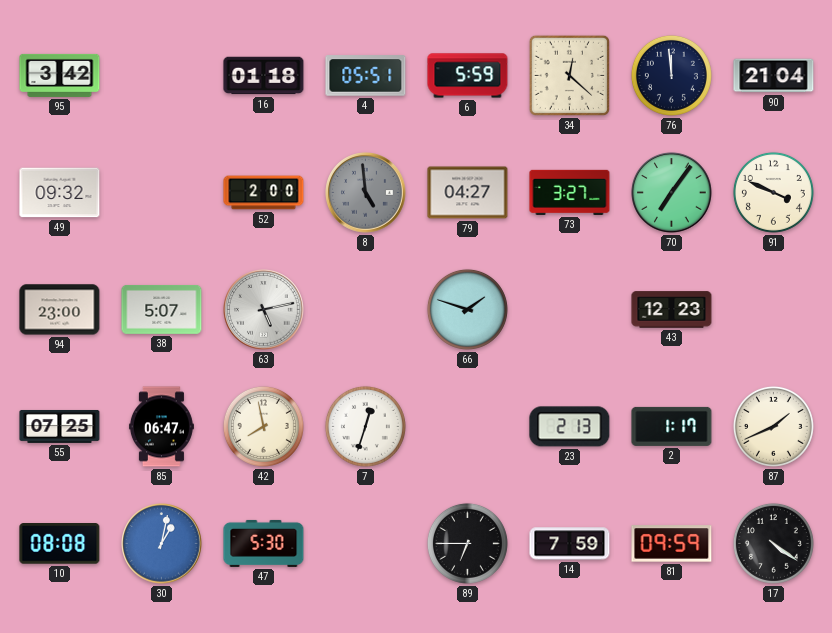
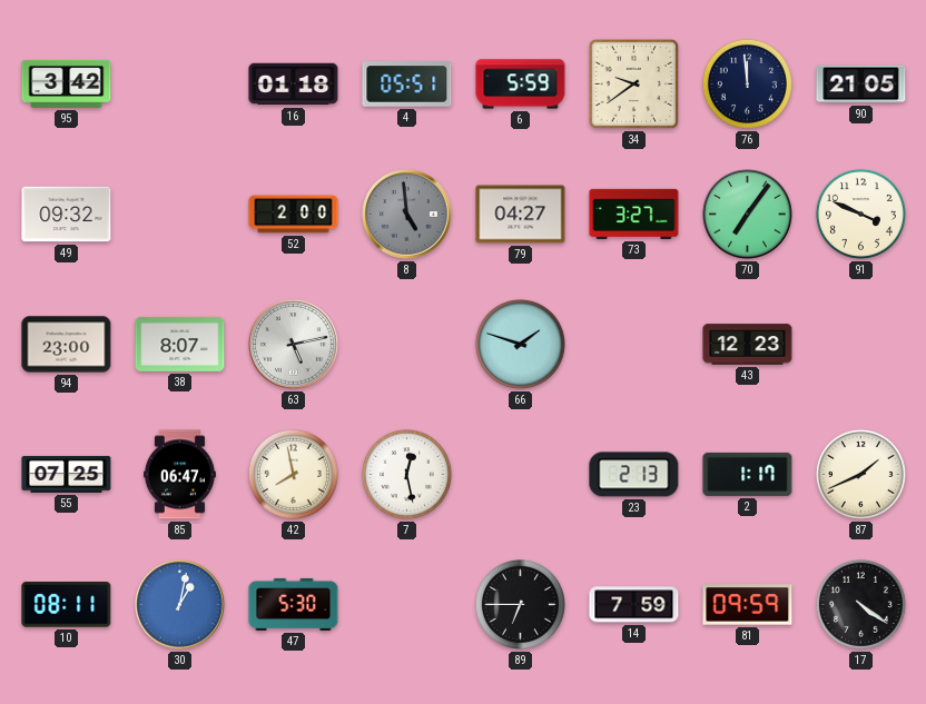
34: 12:22 -> 9:39 (633, 83)
90: 21:04 -> 21:05 (861, 85)
38: 5:07 -> 8:07 (180, 344)
7: 12:33 -> 12:28 (406, 474)
10: 08:08 -> 08:11 (67, 605)
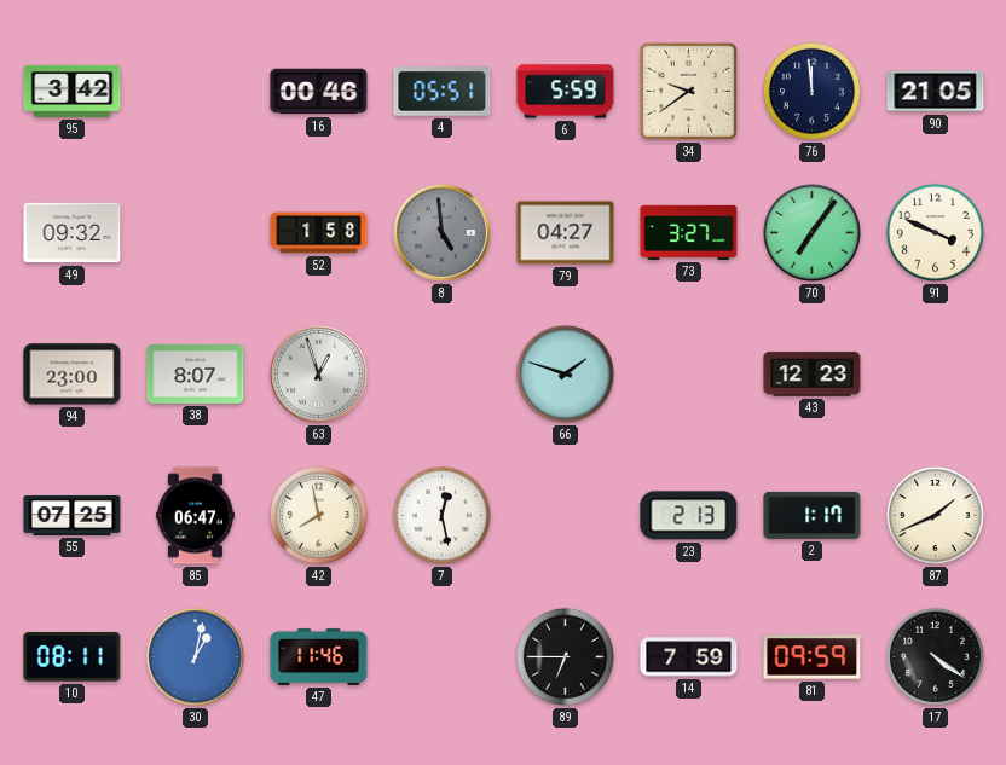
16: 01:18 -> 00:46 (319, 92)
52: 2:00 -> 1:58 (319, 233)
63: 5:13 -> 12:57 (319, 375)
47: 5:30 -> 11:46 (319, 656)
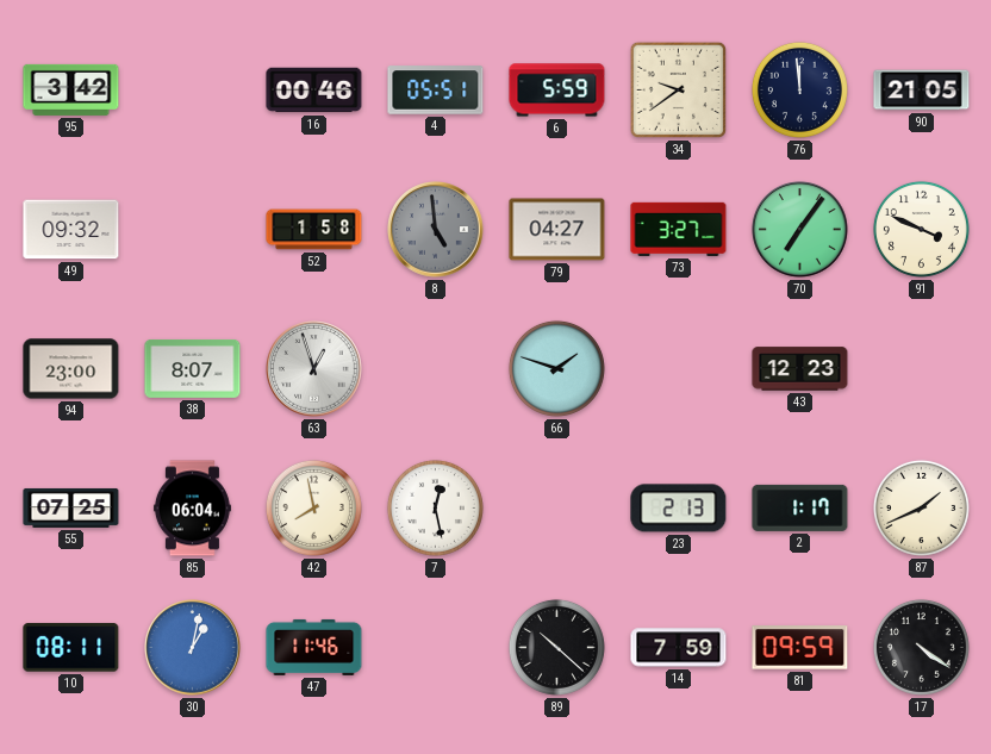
85: 06:47 -> 06:04 (192, 509)
89: 6:45 -> 10:22 (556, 647)
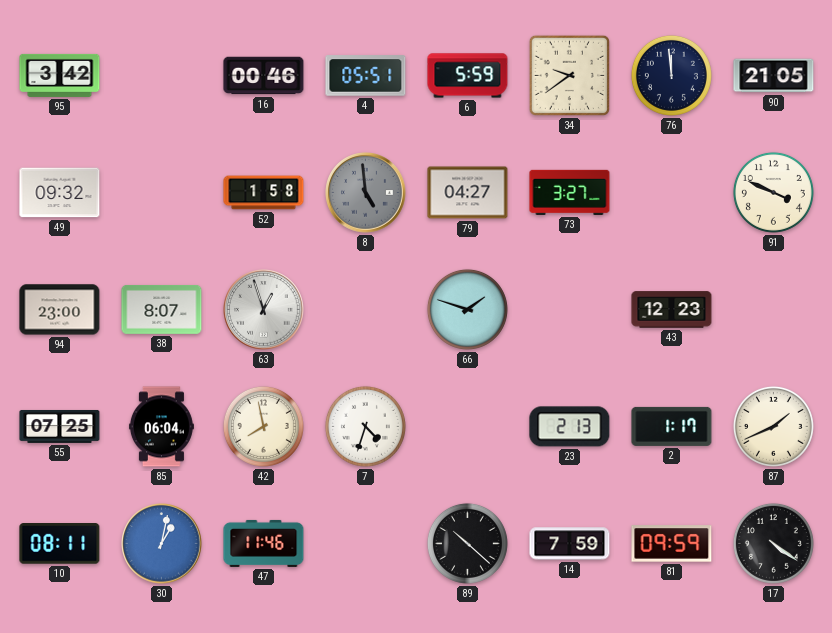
70: 7:06 -> none (800, 230)
7: 12:28 -> 4:33 (365, 426)
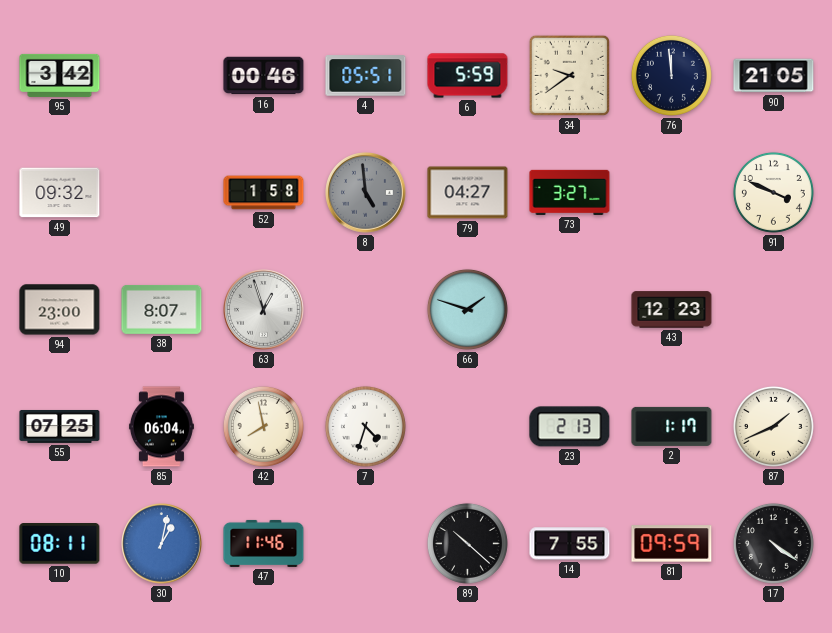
14: 7:59 -> 7:55 (570, 544)
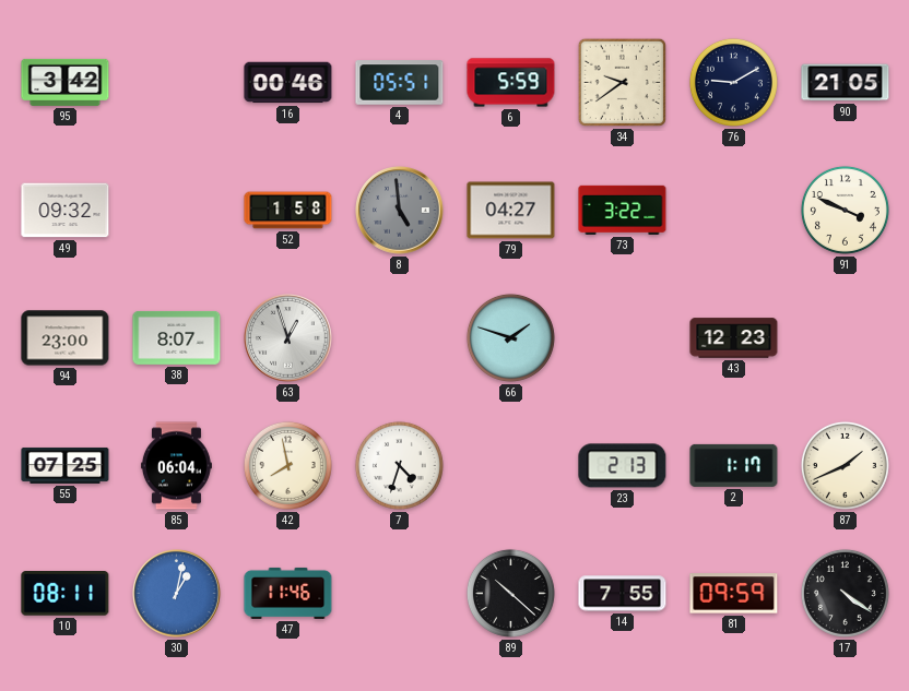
76: 11:59 -> 9:10 (733, 82)
73: 3:27 -> 3:22 (623, 210)
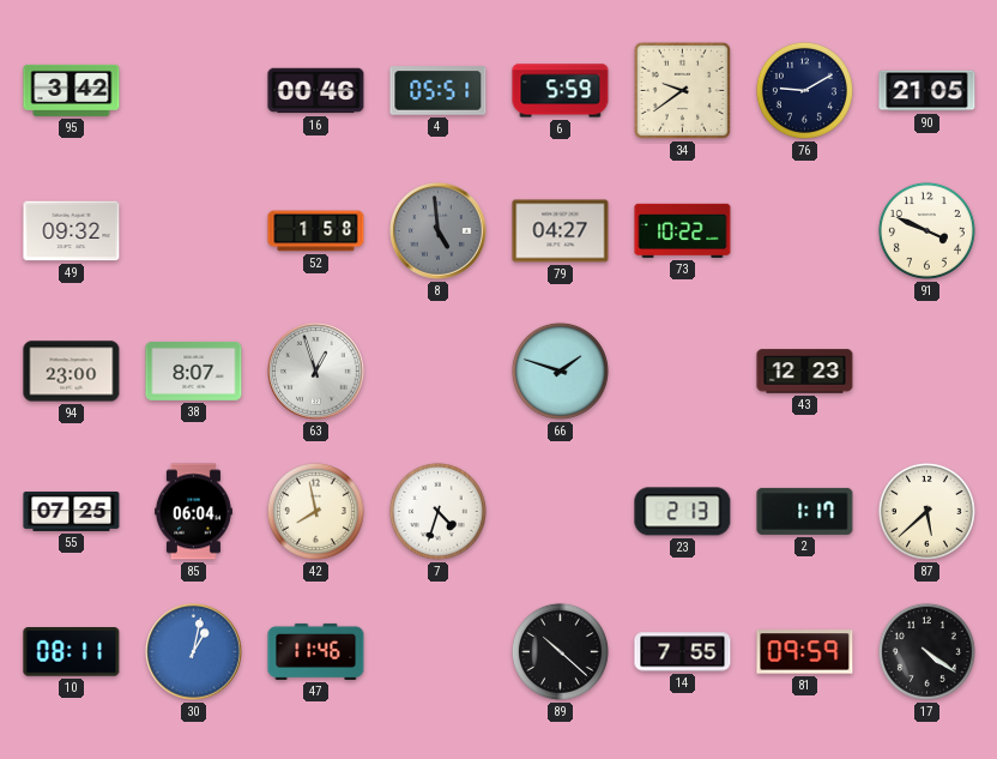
73: 3:22 -> 10:22 (683, 230)
87: 1:41 -> 5:38 (926, 511)
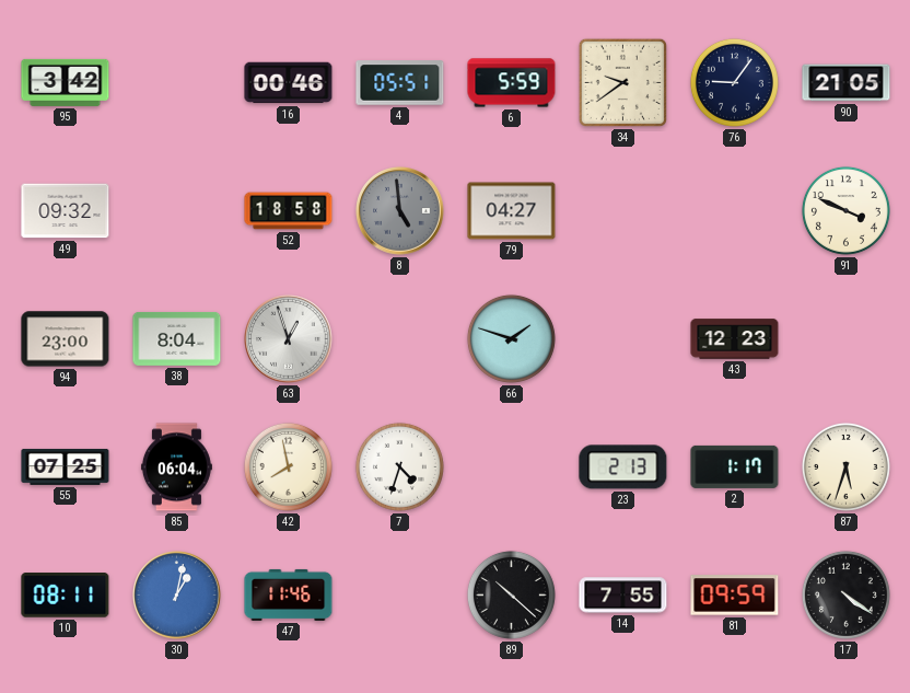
76: 9:10 -> 9:06 (734, 82)
52: 1:58 -> 18:58 (289, 211)
73: 10:22 -> none (683, 230)
38: 8:07 -> 8:04 (177, 338)
87: 5:38 -> 5:33 (845, 466)
